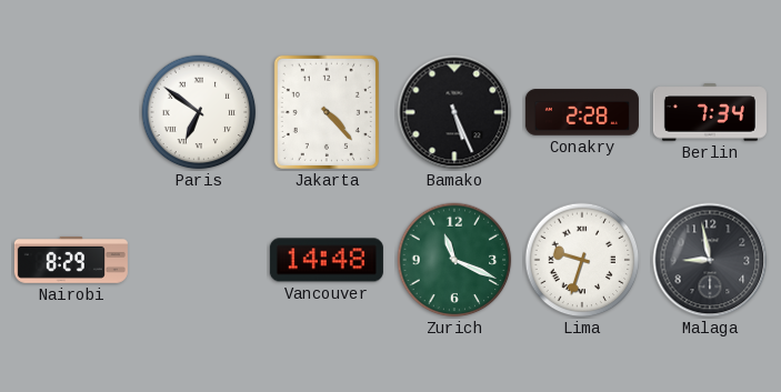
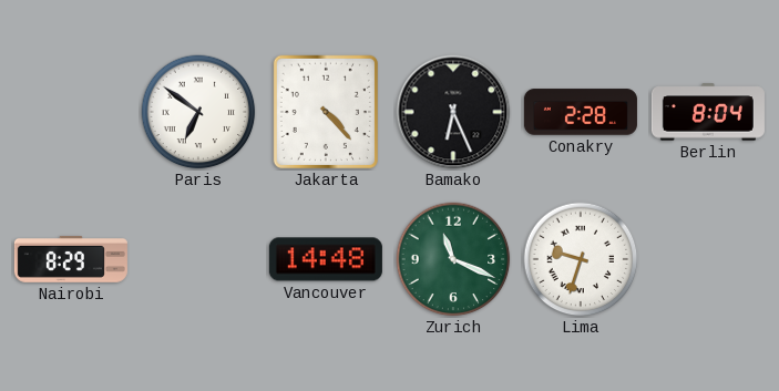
Bamako: 5:26 -> 6:26 (453, 112)
Berlin: 7:34 -> 8:04 (708, 112)
Malaga: 8:58 -> none (710, 260)
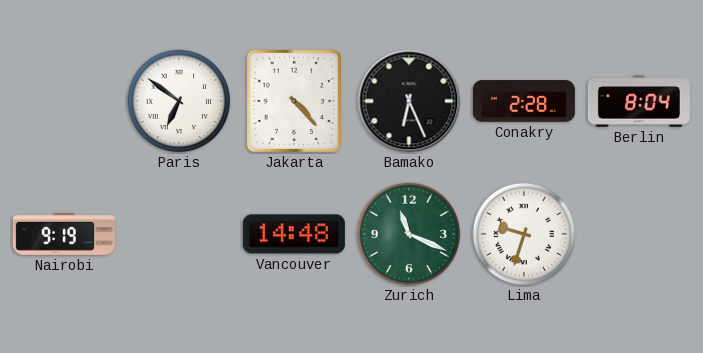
Nairobi: 8:29 -> 9:19 (64, 234)
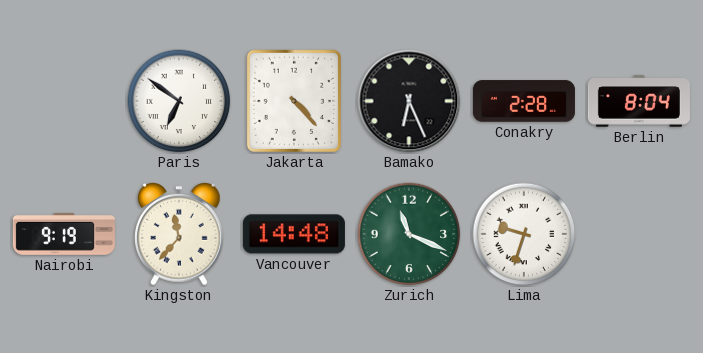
Kingston: none -> 11:37 (180, 234)
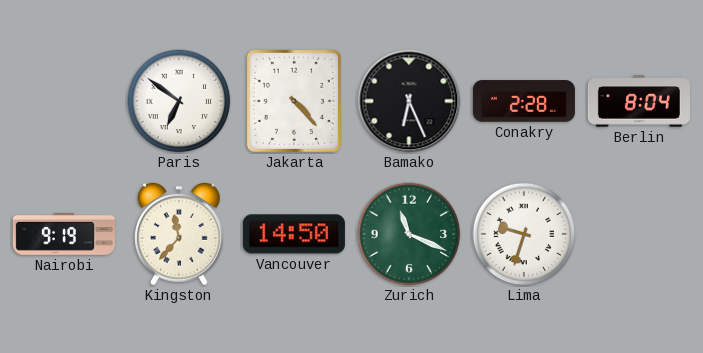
Vancouver: 14:48 -> 14:50 (294, 234)
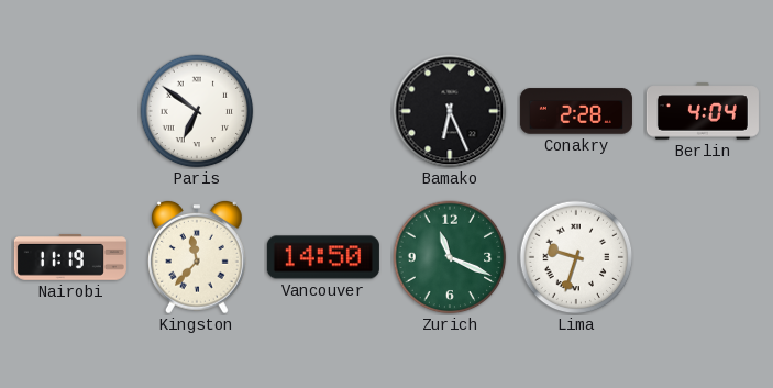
Jakarta: 4:23 -> none (294, 101)
Berlin: 8:04 -> 4:04 (703, 111)
Nairobi: 9:19 -> 11:19 (70, 257)
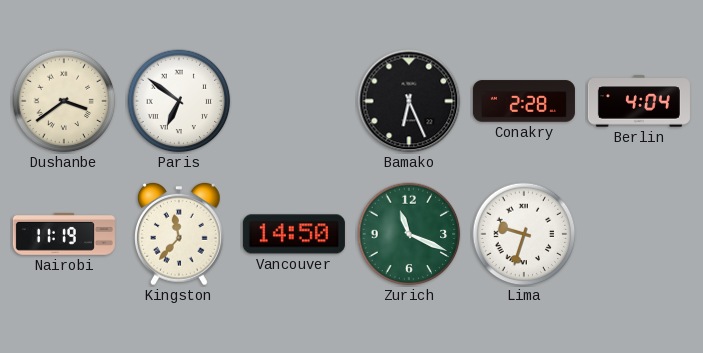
Dushanbe: none -> 3:39 (64, 101)
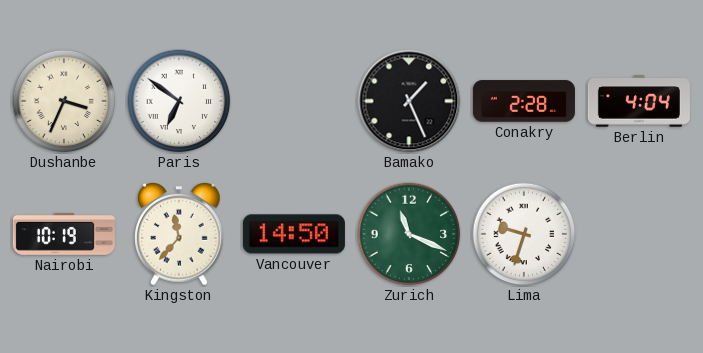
Dushanbe: 3:39 -> 3:34 (64, 101)
Bamako: 6:26 -> 1:26 (409, 101)
Nairobi: 11:19 -> 10:19 (64, 234)
